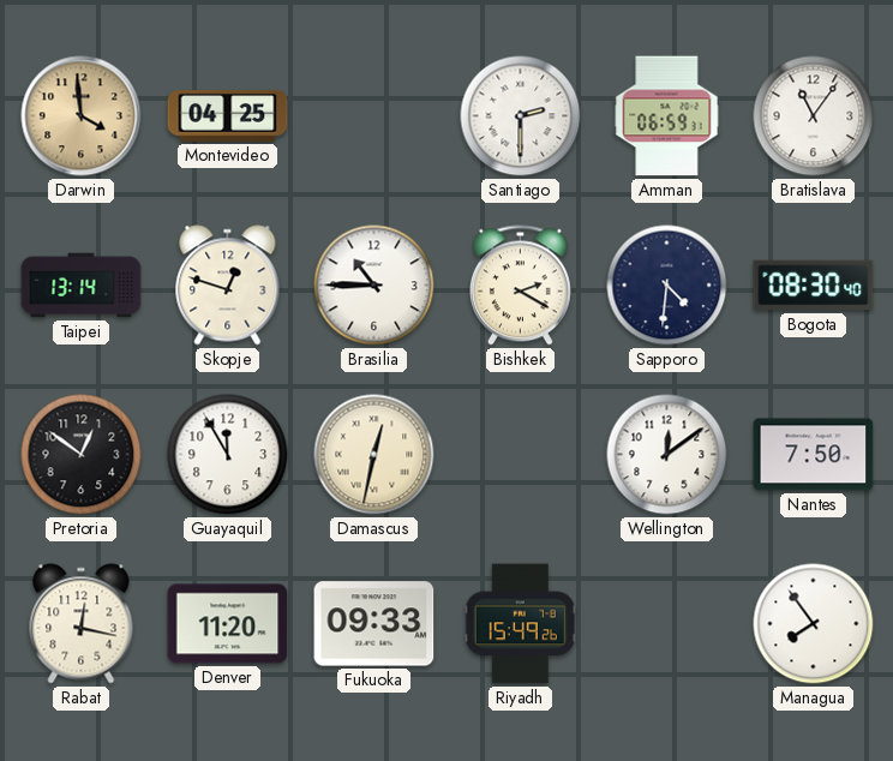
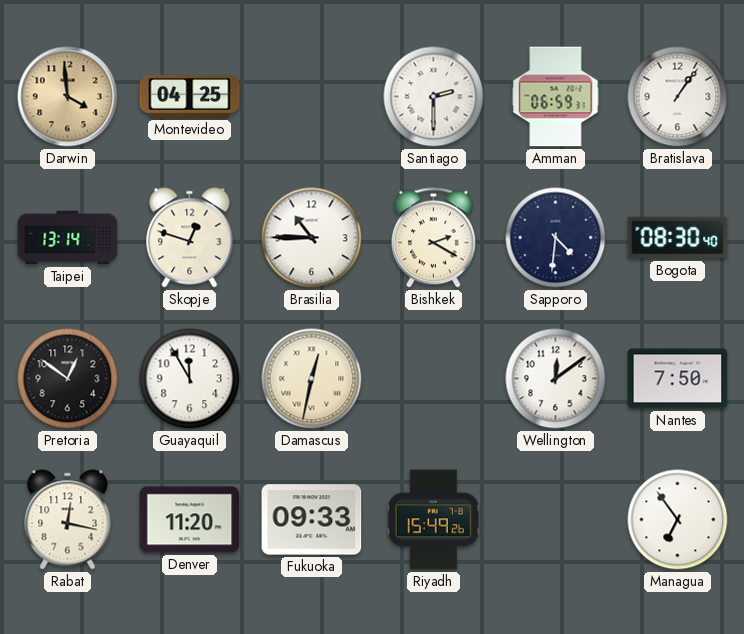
Bratislava: 11:06 -> 1:06 (678, 97)
Managua: 7:54 -> 6:54 (678, 520)
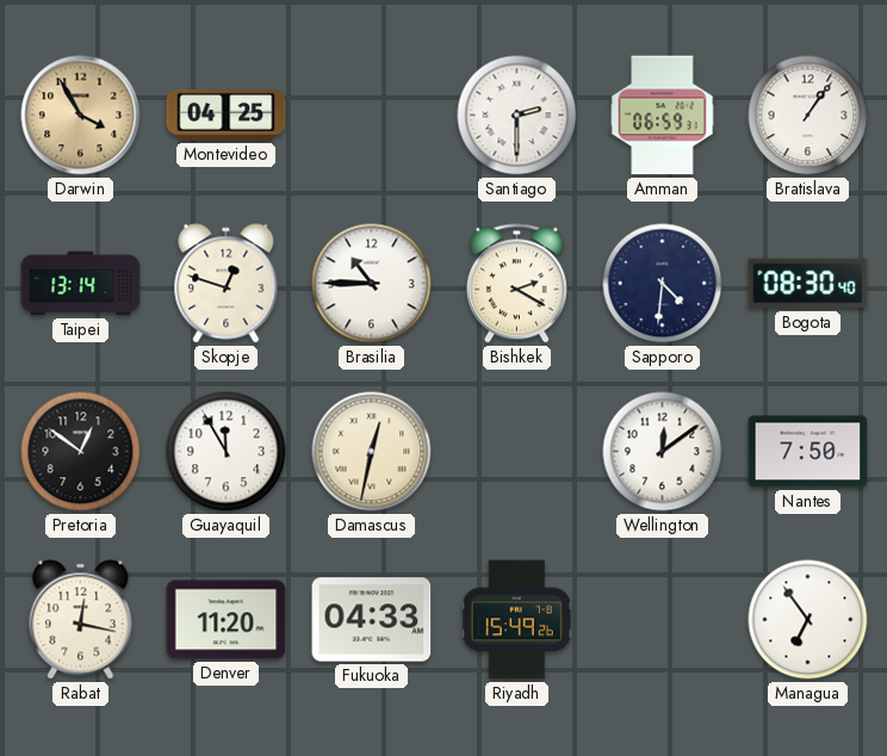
Darwin: 3:59 -> 3:55 (81, 116)
Fukuoka: 09:33 -> 04:33 (372, 620)
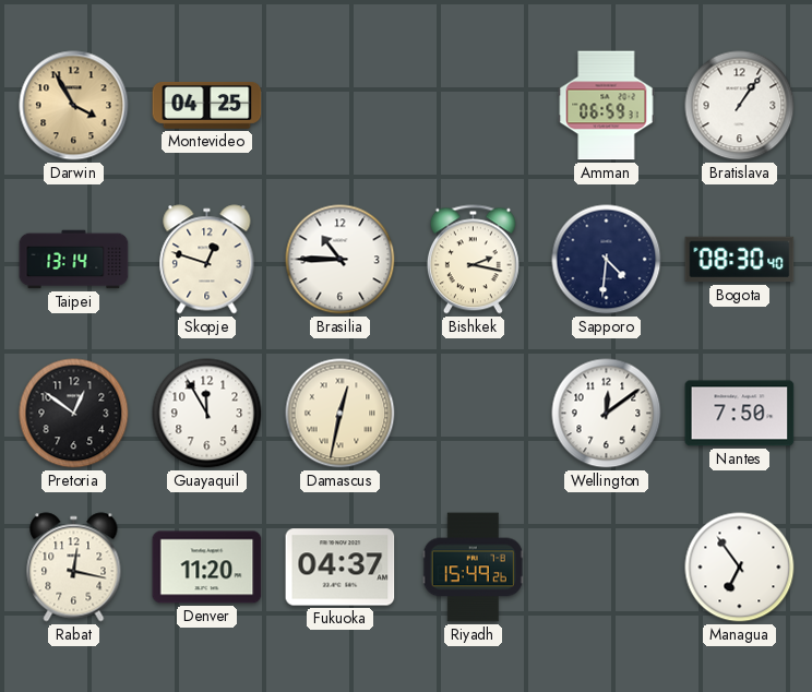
Santiago: 2:30 -> none (517, 116)
Bishkek: 2:20 -> 2:17 (473, 260)
Fukuoka: 04:33 -> 04:37 (341, 568)
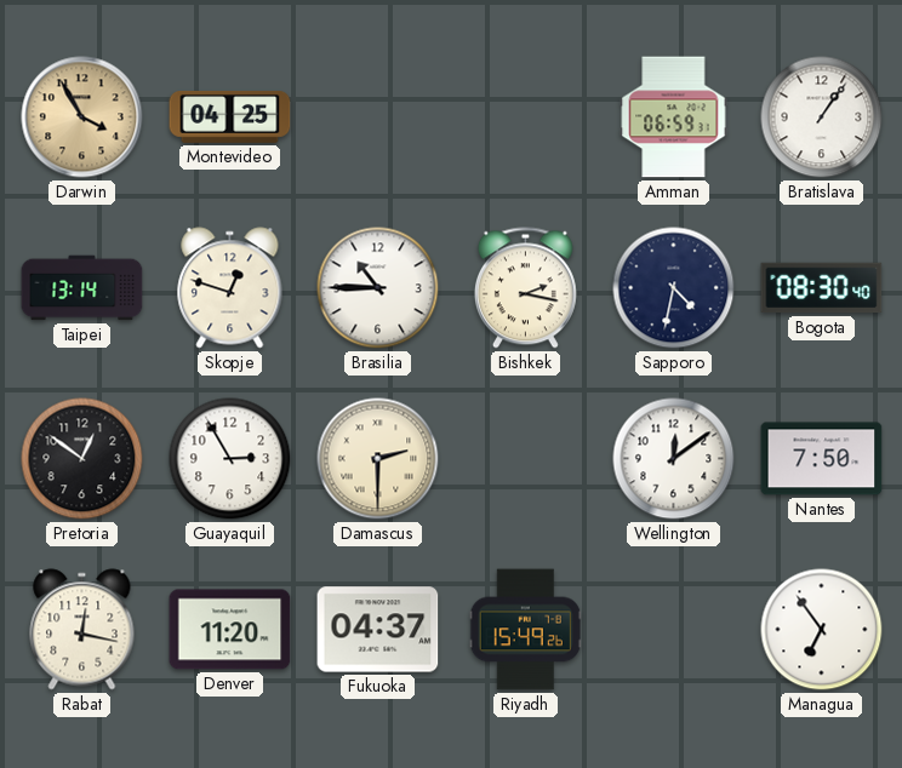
Sapporo: 4:31 -> 4:32 (674, 288)
Guayaquil: 11:55 -> 2:55 (230, 459)
Damascus: 12:32 -> 2:30 (378, 459)
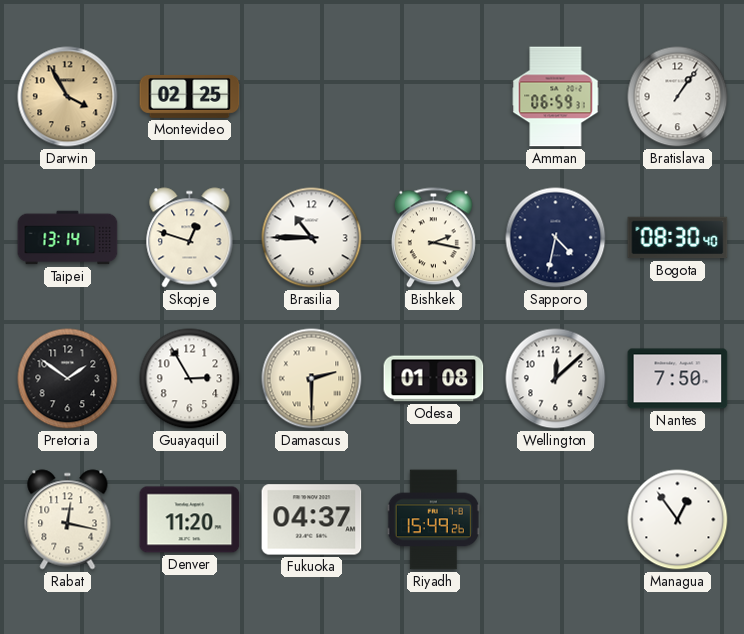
Montevideo: 04:25 -> 02:25 (190, 97)
Pretoria: 12:51 -> 1:51 (68, 379)
Odesa: none -> 01:08 (434, 379)
Wellington: 12:09 -> 12:08 (556, 379)
Managua: 6:54 -> 12:54 (678, 520)
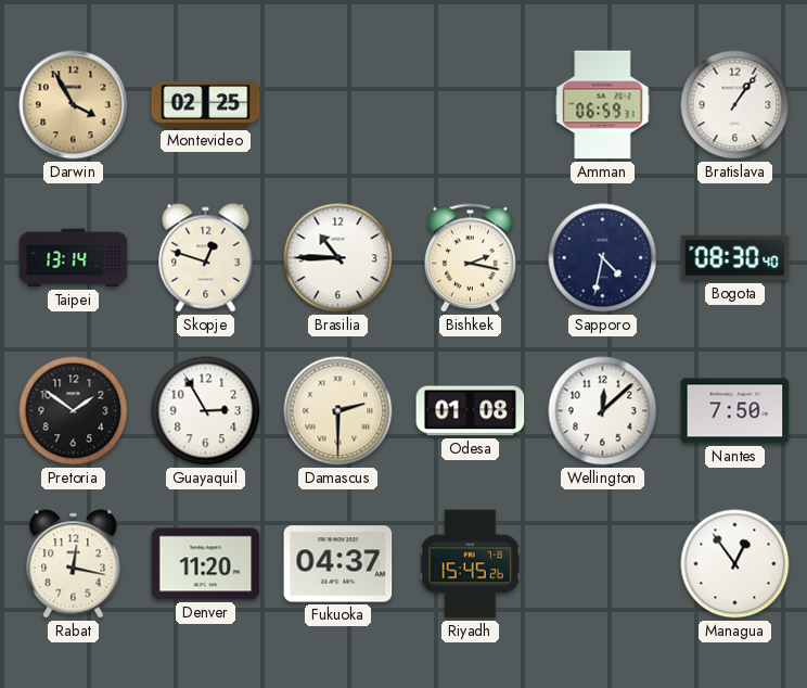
Riyadh: 15:49 -> 15:45 (470, 564)
